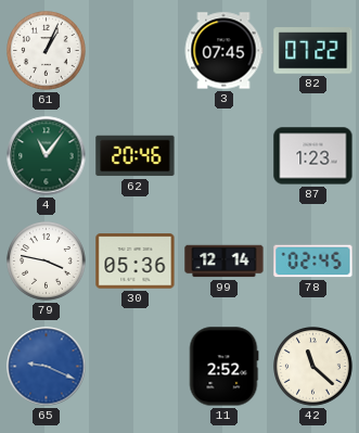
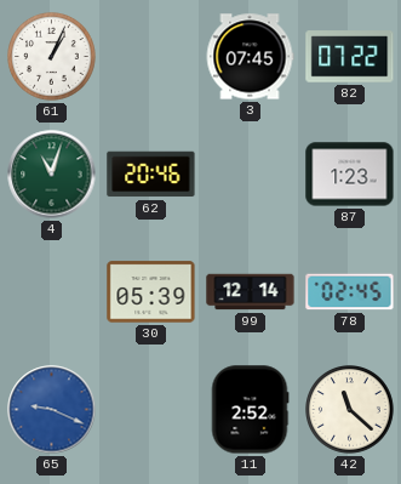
4: 11:06 -> 11:03 (52, 175)
79: 3:47 -> none (47, 262)
30: 05:36 -> 05:39 (151, 292)
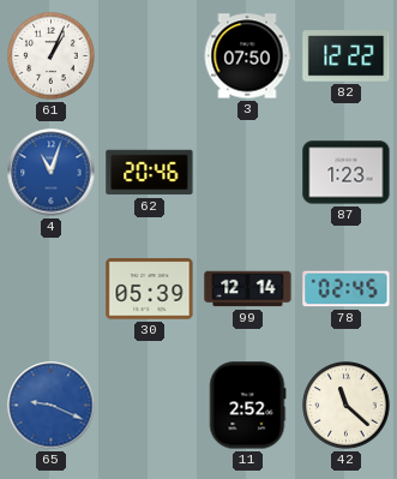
3: 07:45 -> 07:50 (247, 56)
82: 07:22 -> 12:22 (347, 56)
4 dial: green -> blue (52, 173)
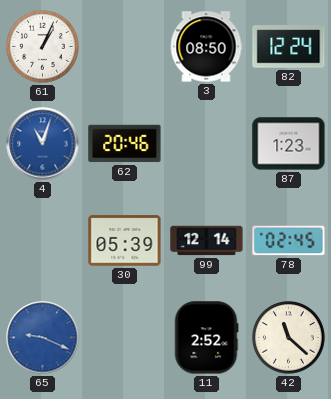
3: 07:50 -> 08:50 (206, 47)
82: 12:22 -> 12:24 (289, 47)
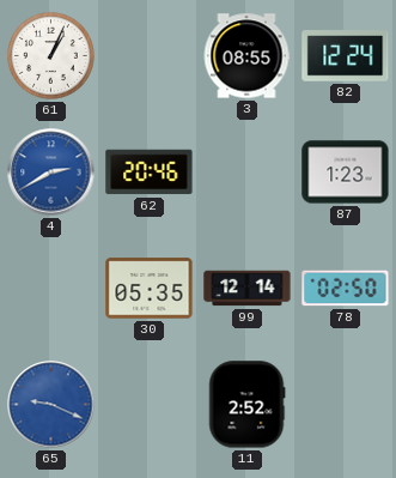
3: 08:50 -> 08:55 (246, 56)
4: 11:03 -> 2:40 (51, 173)
30: 05:39 -> 05:35 (150, 289)
78: 02:45 -> 02:50 (346, 289)
42: 11:22 -> none (289, 338)
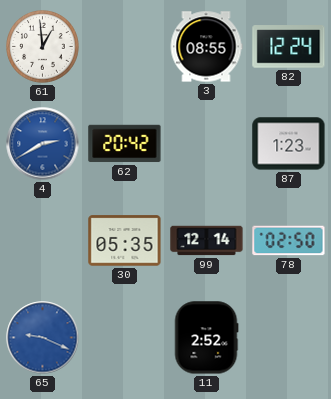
61: 1:04 -> 12:59 (43, 47)
62: 20:46 -> 20:42 (125, 144)
